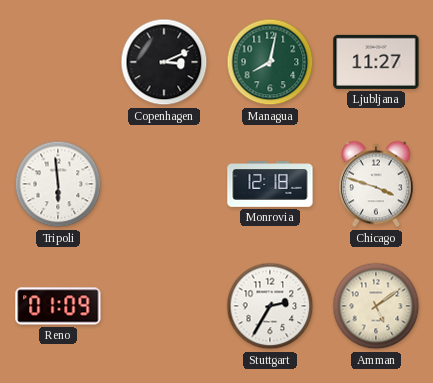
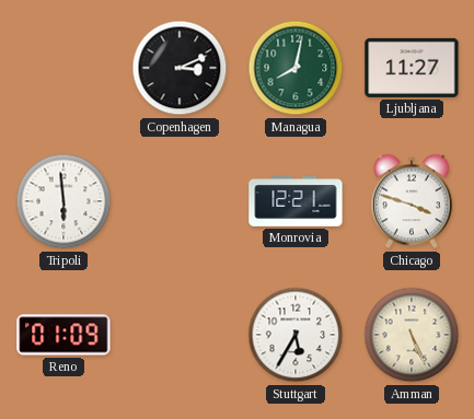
Monrovia: 12:18 -> 12:21 (296, 201)
Stuttgart: 2:35 -> 5:35 (296, 335)
Amman: 5:09 -> 5:26 (412, 335)
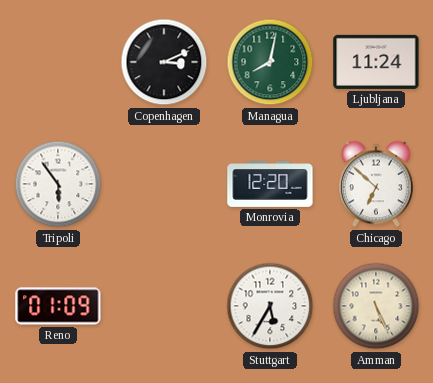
Ljubljana: 11:27 -> 11:24 (376, 62)
Tripoli: 5:59 -> 5:54 (58, 184)
Monrovia: 12:21 -> 12:20 (270, 184)
Chicago: 3:48 -> 6:52 (376, 184)
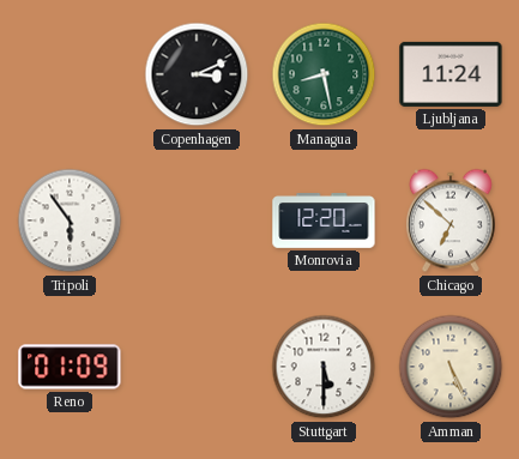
Managua: 8:02 -> 8:28 (324, 74)
Stuttgart: 5:35 -> 5:30 (324, 367)
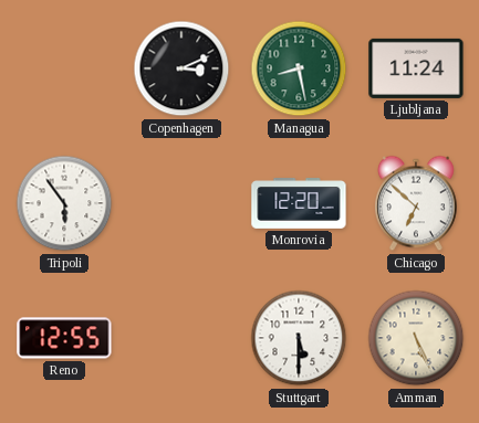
Reno: 01:09 -> 12:55 (64, 338)
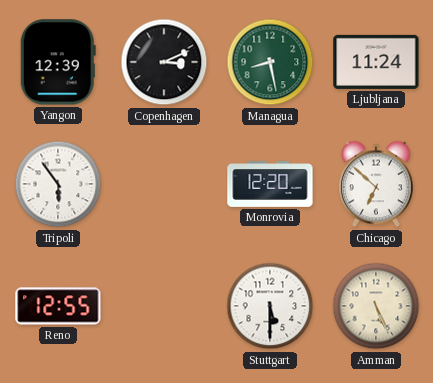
Yangon: none -> 12:39 (58, 62)
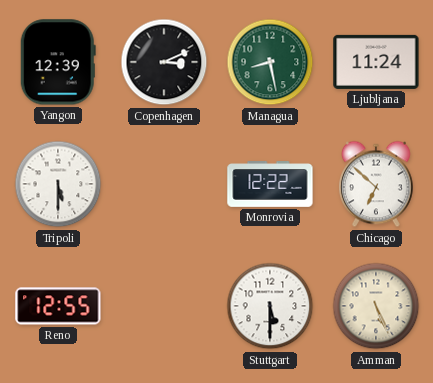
Tripoli: 5:54 -> 5:30 (58, 184)
Monrovia: 12:20 -> 12:22 (270, 184)
